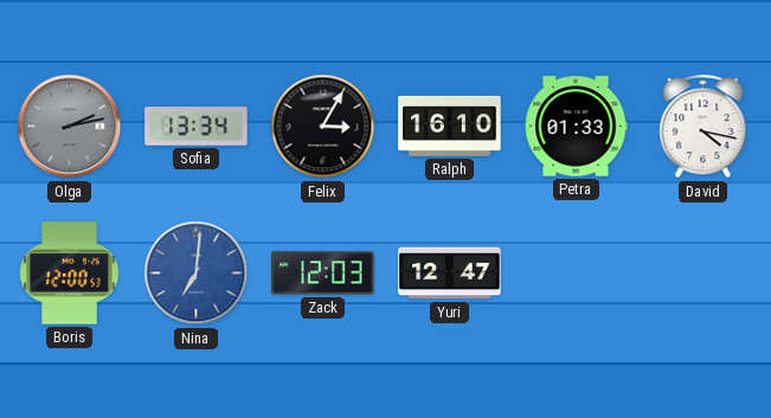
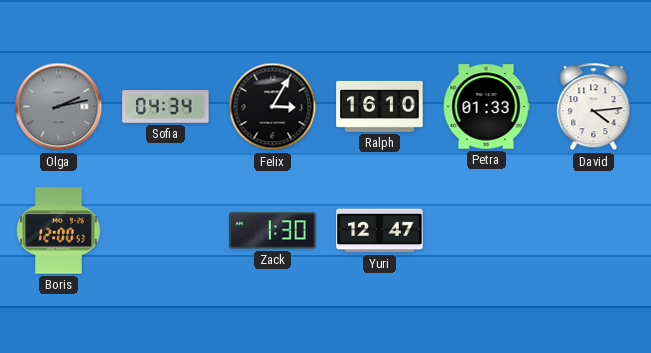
Sofia: 13:34 -> 04:34 (166, 107)
David: 4:17 -> 4:14 (594, 107)
Nina: 7:01 -> none (197, 274)
Zack: 12:03 -> 1:30 (273, 231)
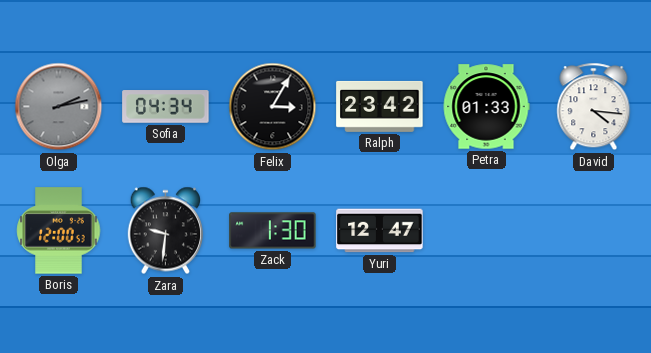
Ralph: 16:10 -> 23:42 (380, 106)
David: 4:14 -> 4:16 (594, 107)
Zara: none -> 9:31 (165, 231)
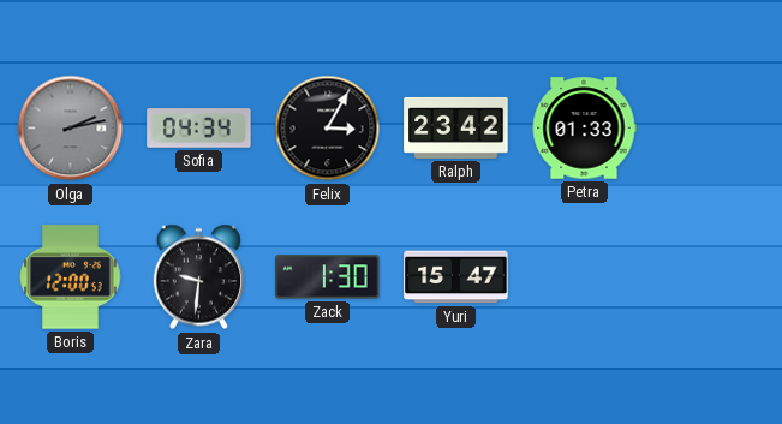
David: 4:16 -> none (594, 107)
Yuri: 12:47 -> 15:47 (456, 277)
